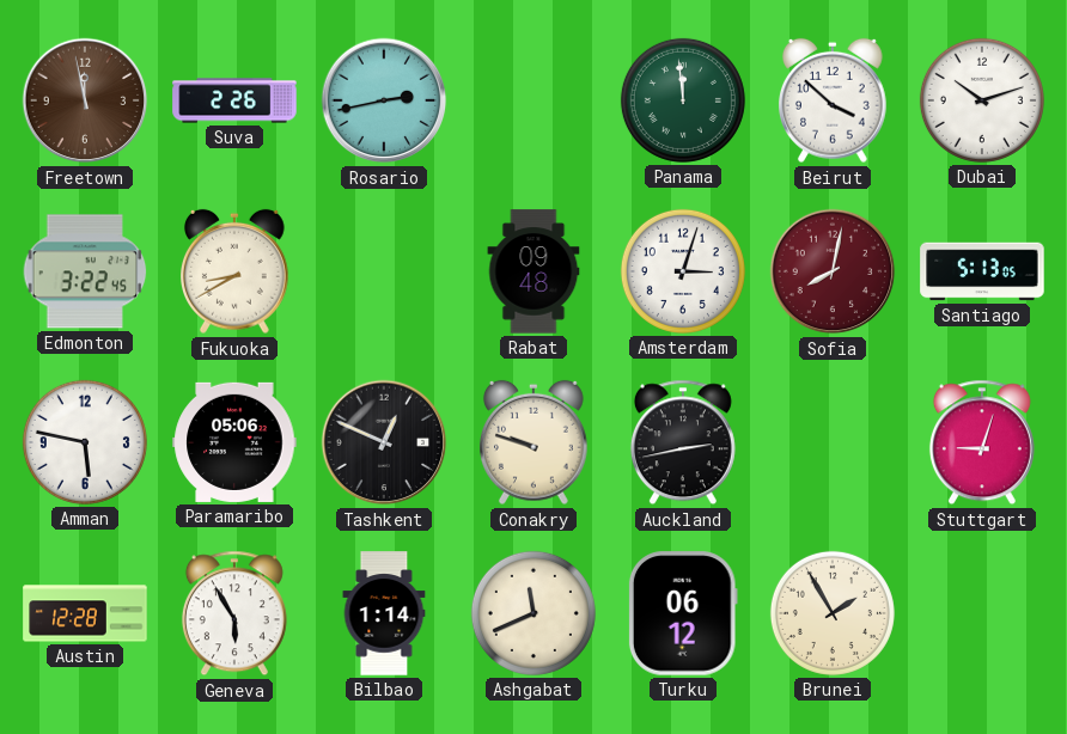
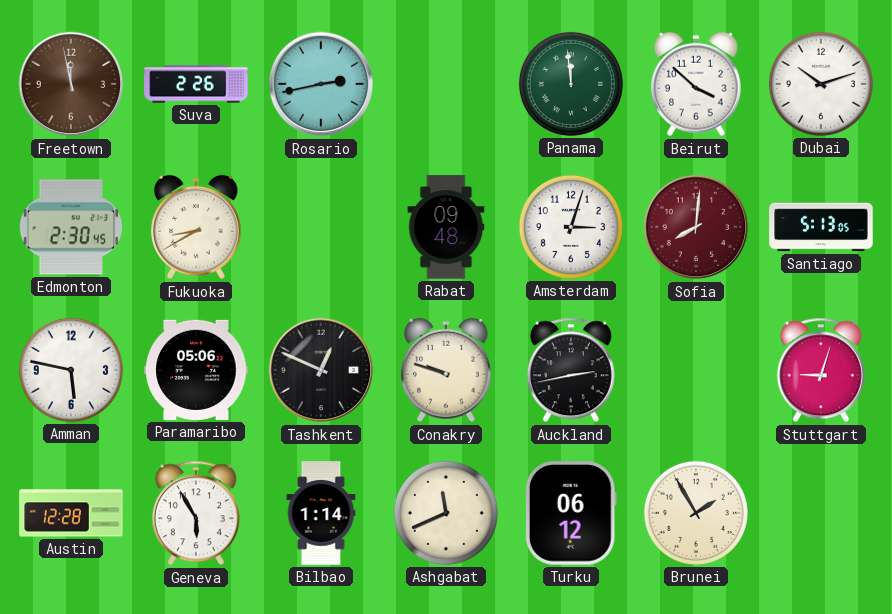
Edmonton: 3:22 -> 2:30 (71, 227)
Sofia: 8:02 -> 8:01 (696, 227)
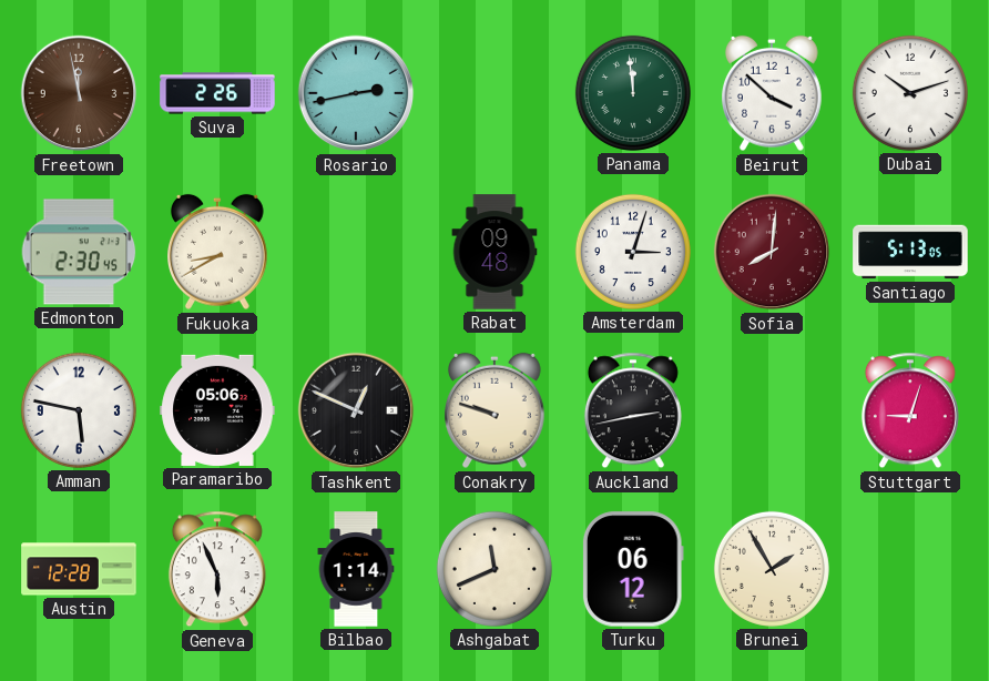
Geneva: 5:55 -> 5:56 (217, 569)
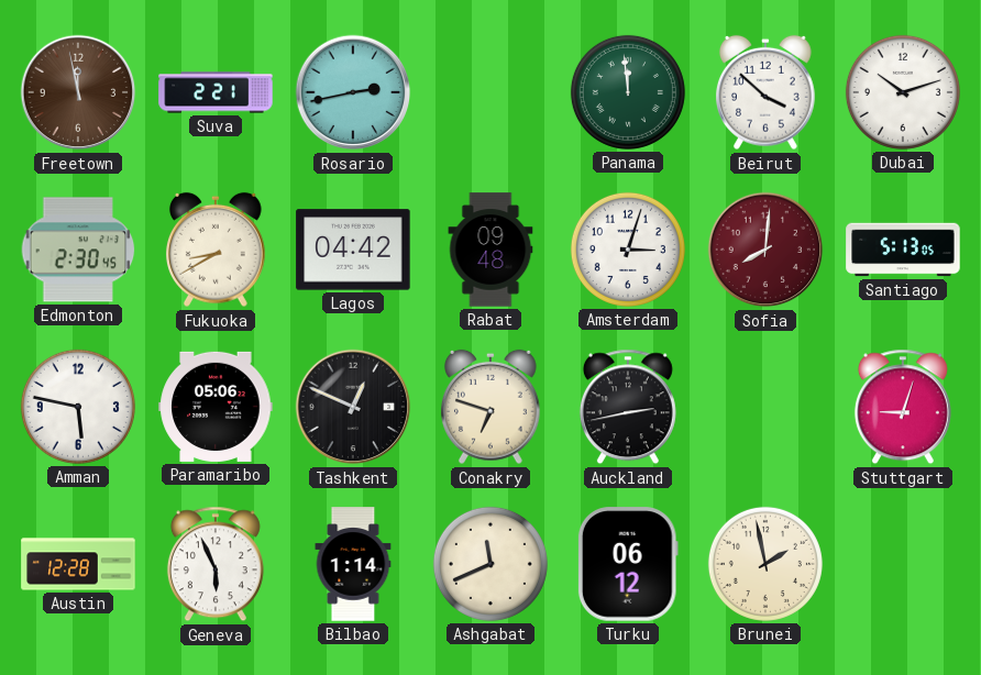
Suva: 2:26 -> 2:21 (216, 92)
Lagos: none -> 04:42 (353, 250)
Conakry: 9:48 -> 6:48 (492, 407)
Brunei: 1:55 -> 1:58 (765, 564)
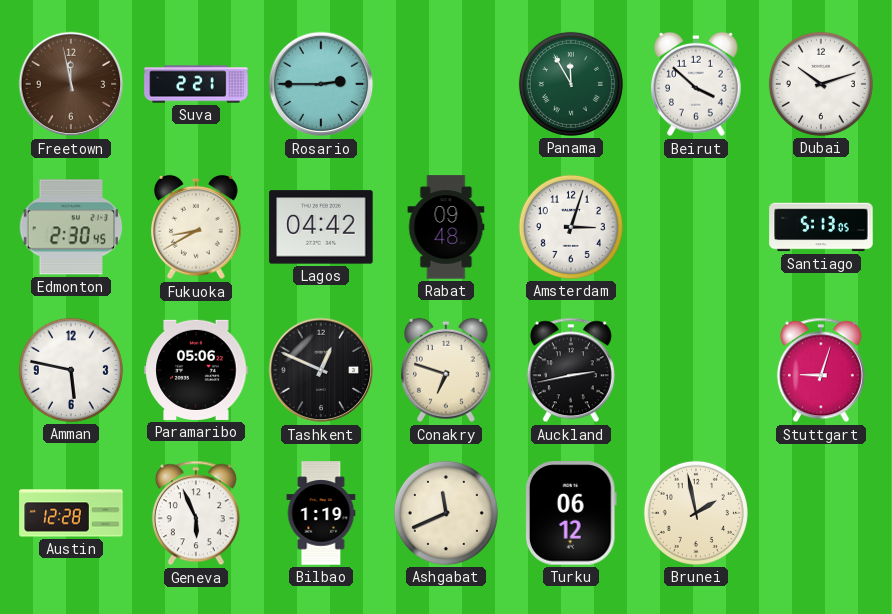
Rosario: 2:43 -> 2:45 (321, 84)
Panama: 11:59 -> 11:55 (571, 84)
Sofia: 8:01 -> none (765, 250)
Bilbao: 1:14 -> 1:19 (321, 513)
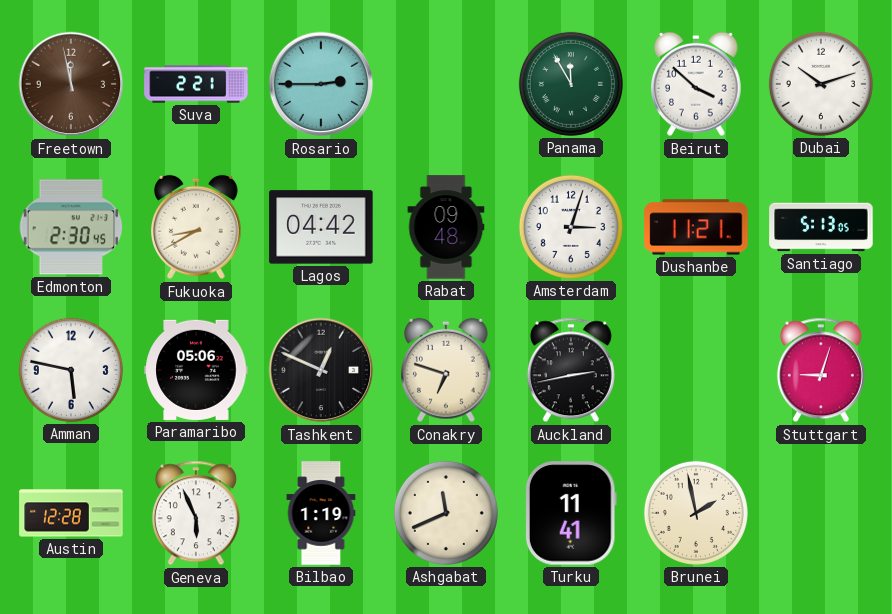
Dushanbe: none -> 11:21 (696, 227)
Turku: 06:12 -> 11:41 (571, 513)
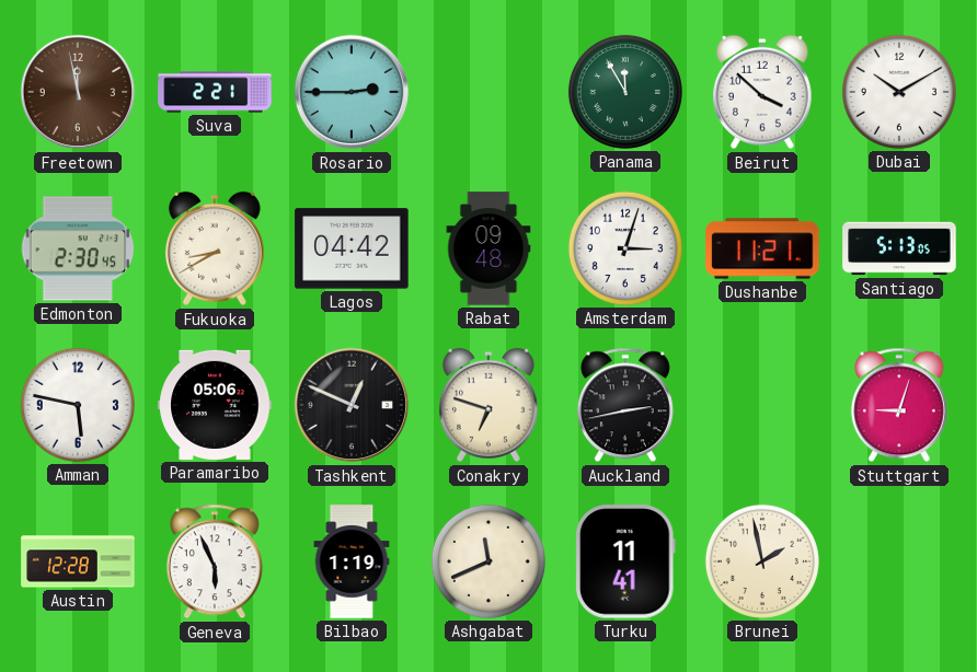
Dubai: 10:12 -> 10:10 (899, 92)
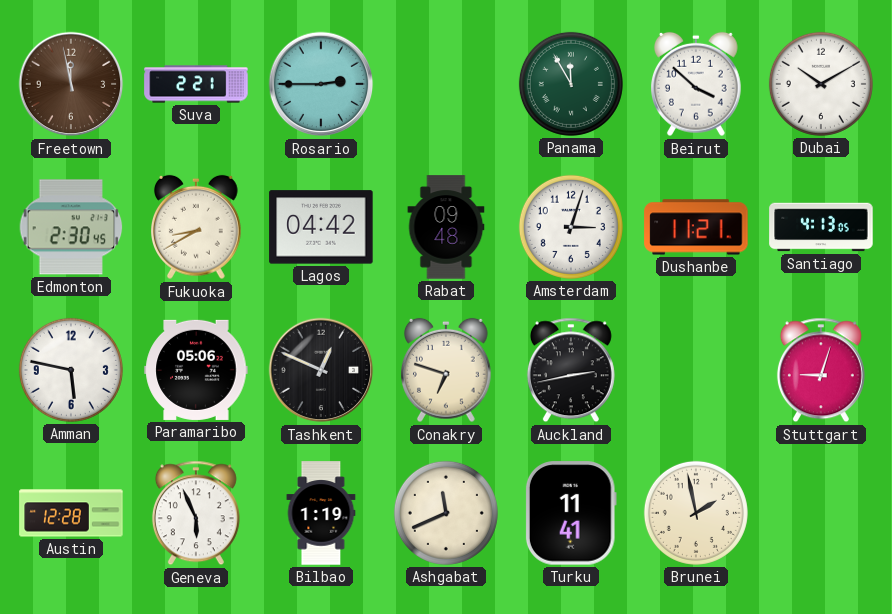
Santiago: 5:13 -> 4:13 (821, 227)
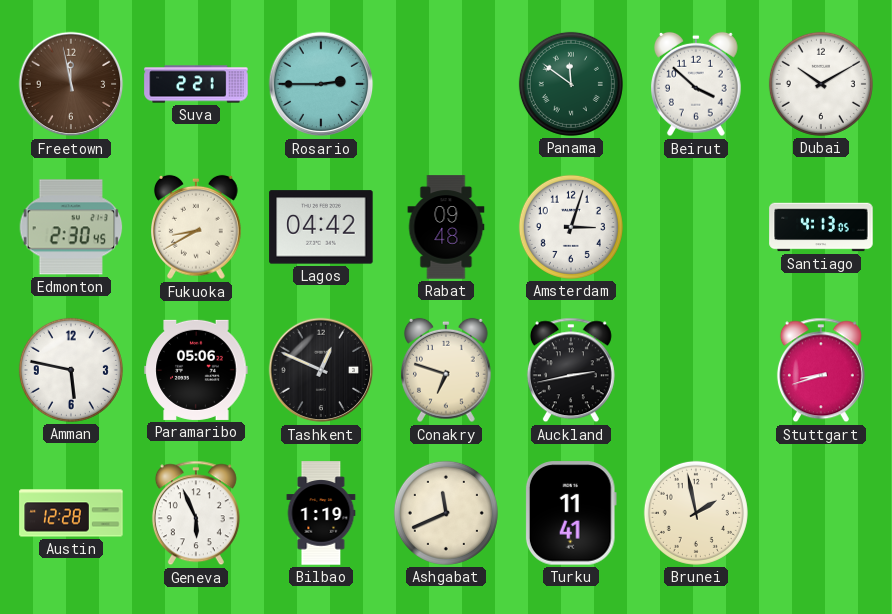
Panama: 11:55 -> 11:51 (571, 84)
Dushanbe: 11:21 -> none (696, 227)
Stuttgart: 9:03 -> 8:42 (821, 370)
